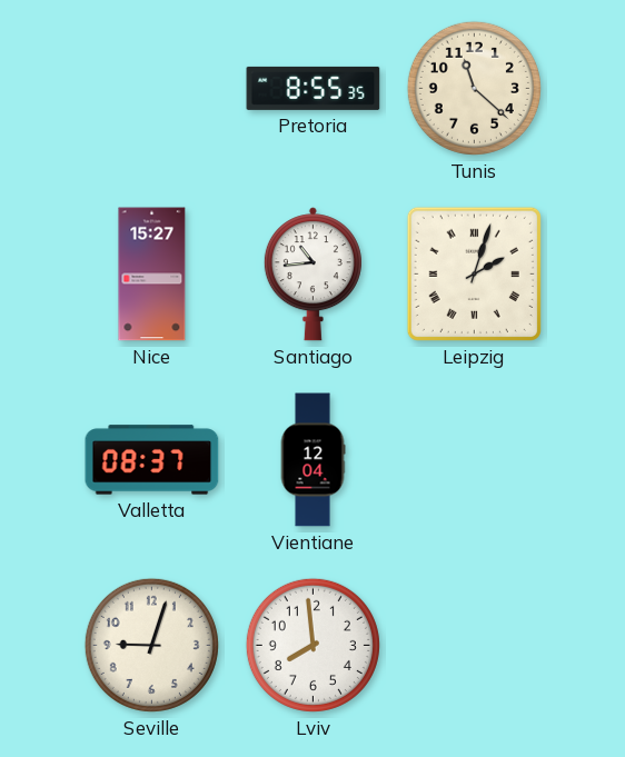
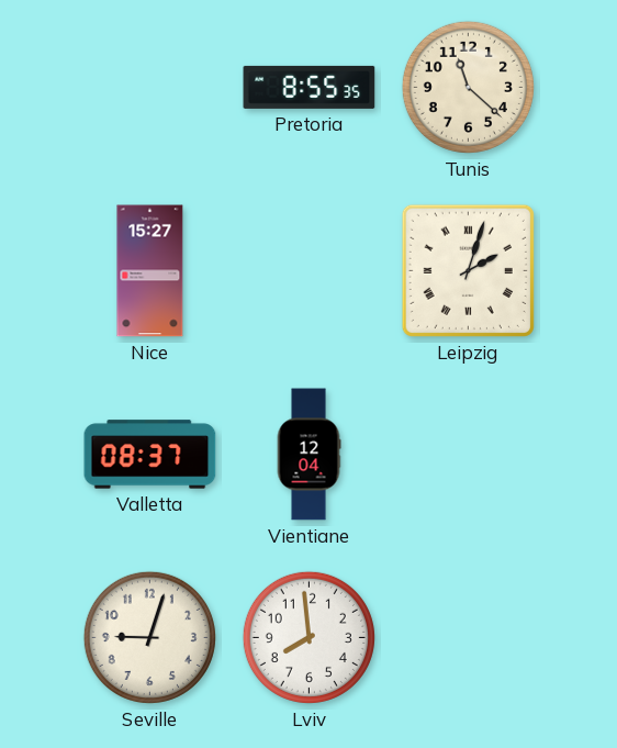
Santiago: 10:44 -> none (312, 275)
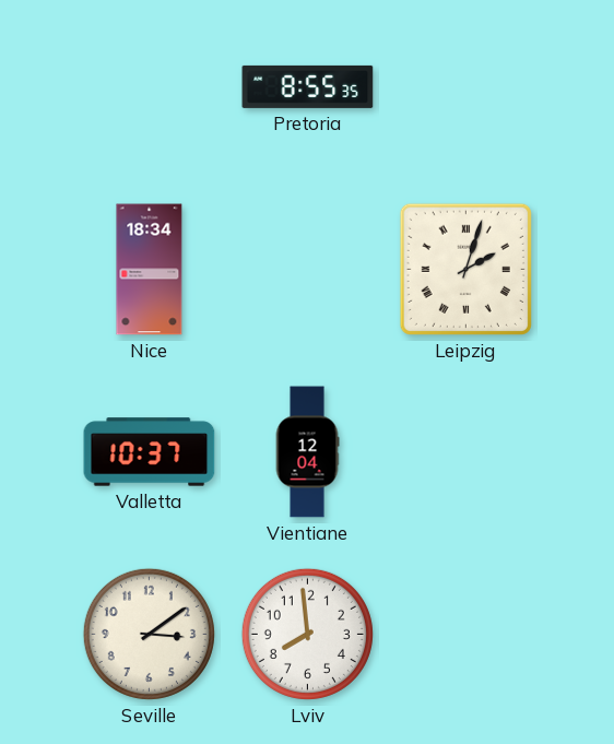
Tunis: 11:22 -> none (468, 87)
Nice: 15:27 -> 18:34 (150, 270)
Valletta: 08:37 -> 10:37 (150, 452)
Seville: 9:03 -> 3:09 (149, 634)
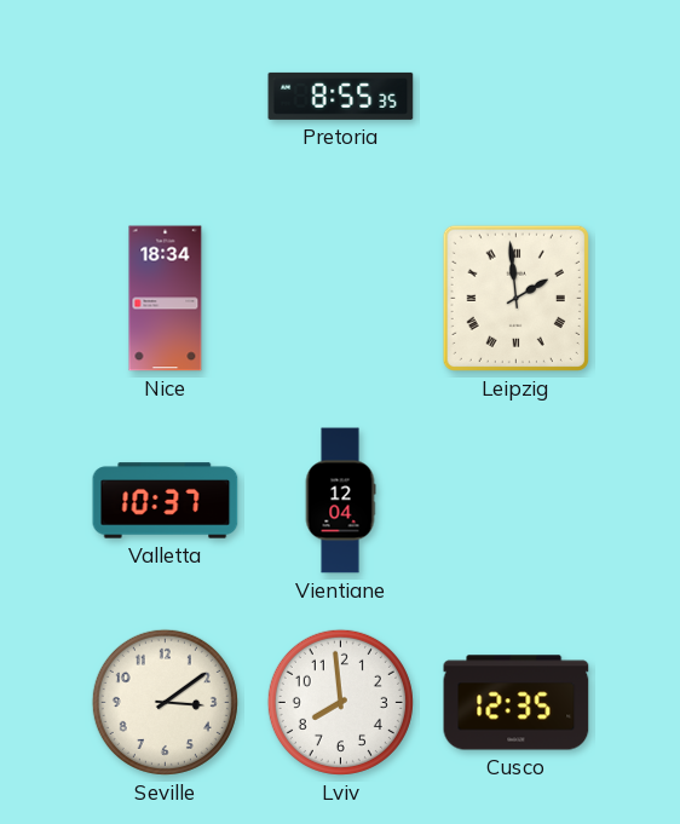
Leipzig: 2:03 -> 1:59 (515, 298)
Cusco: none -> 12:35 (517, 703)
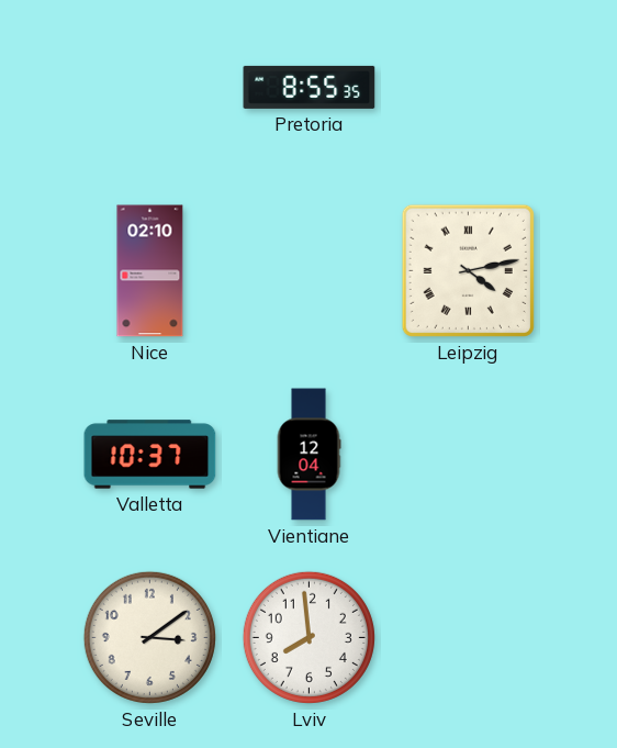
Nice: 18:34 -> 02:10 (150, 271)
Leipzig: 1:59 -> 4:13 (468, 270)
Cusco: 12:35 -> none (517, 703)
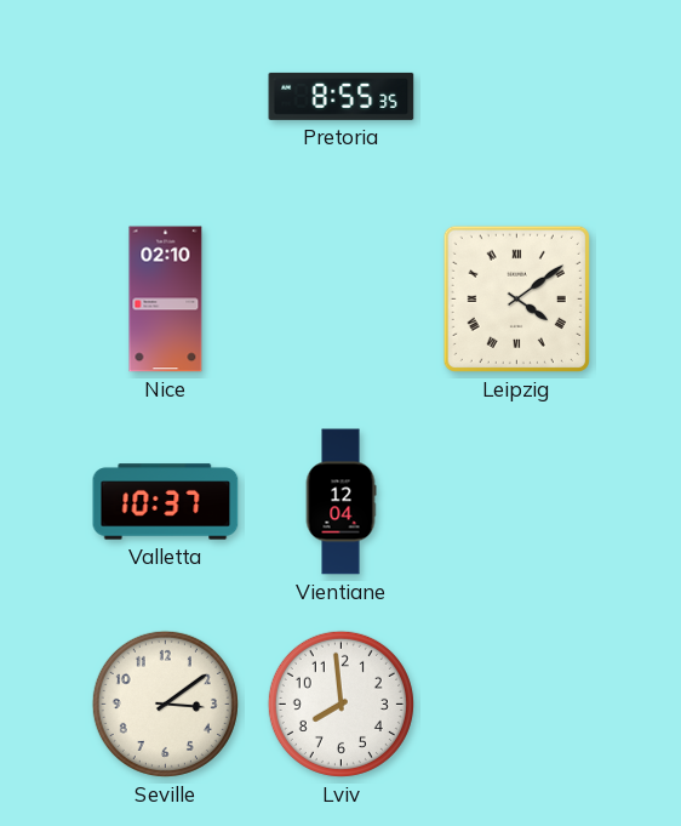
Leipzig: 4:13 -> 4:09 (516, 298)
